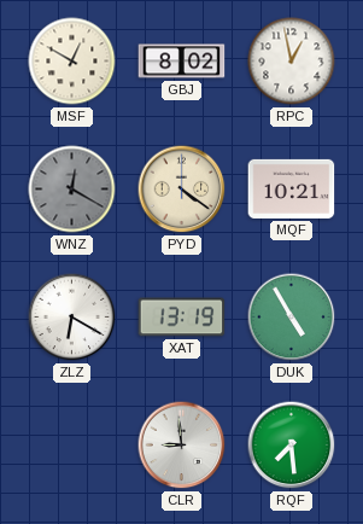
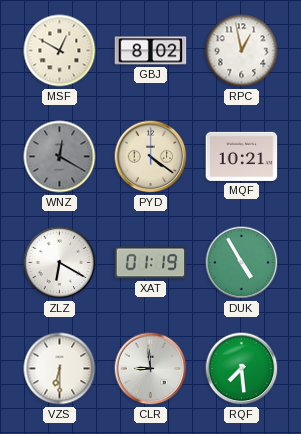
XAT: 13:19 -> 01:19 (151, 263)
VZS: none -> 6:30 (60, 369)
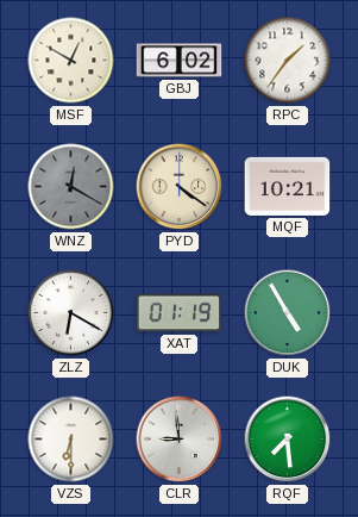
GBJ: 8:02 -> 6:02 (180, 61)
RPC: 12:58 -> 1:36 (288, 61)
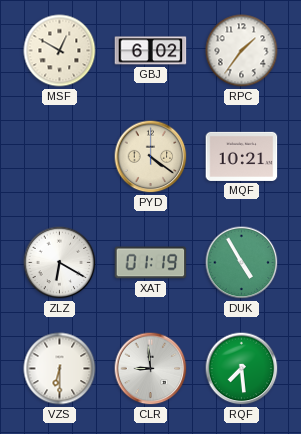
WNZ: 12:20 -> none (71, 187)
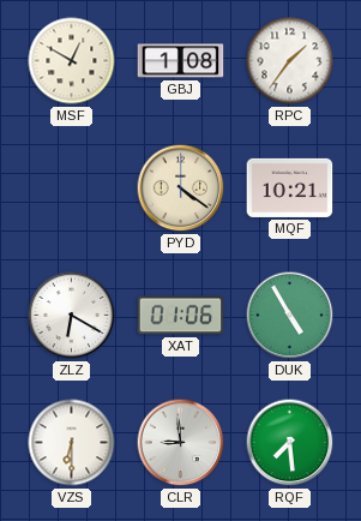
GBJ: 6:02 -> 1:08 (181, 61)
XAT: 01:19 -> 01:06 (181, 316)
